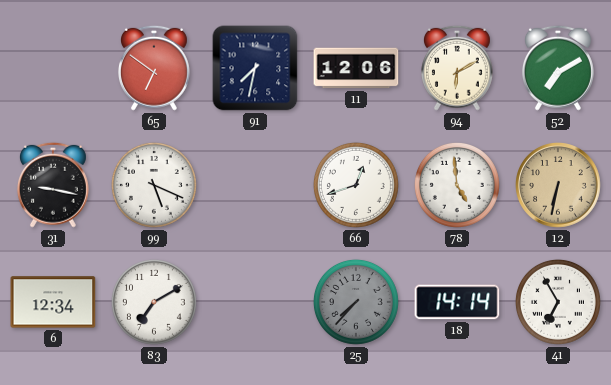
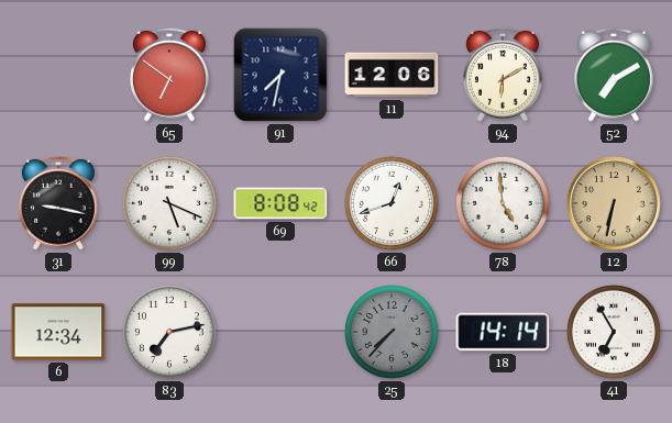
69: none -> 8:08 (280, 203)
83: 7:10 -> 7:13 (169, 332)
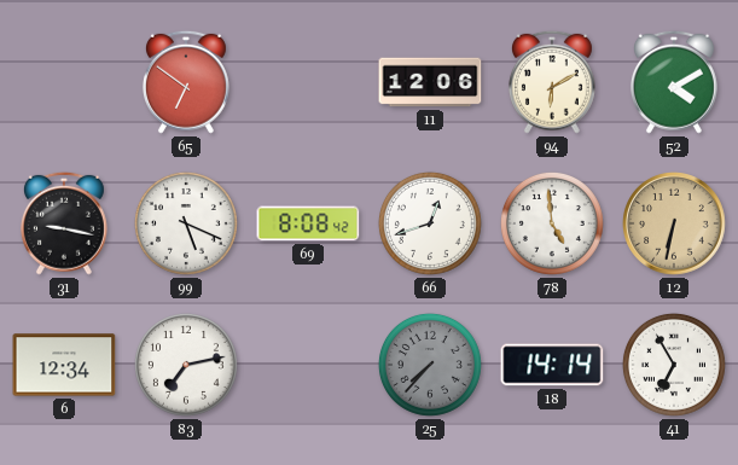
91: 7:32 -> none (280, 75)
52: 7:10 -> 4:10 (674, 82)
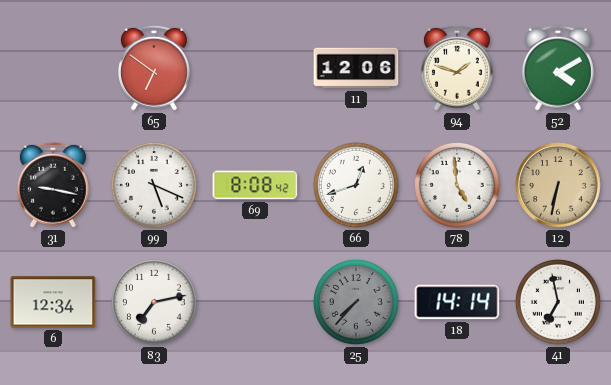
94: 6:10 -> 1:48 (457, 68)
41: 6:55 -> 6:58 (558, 302)
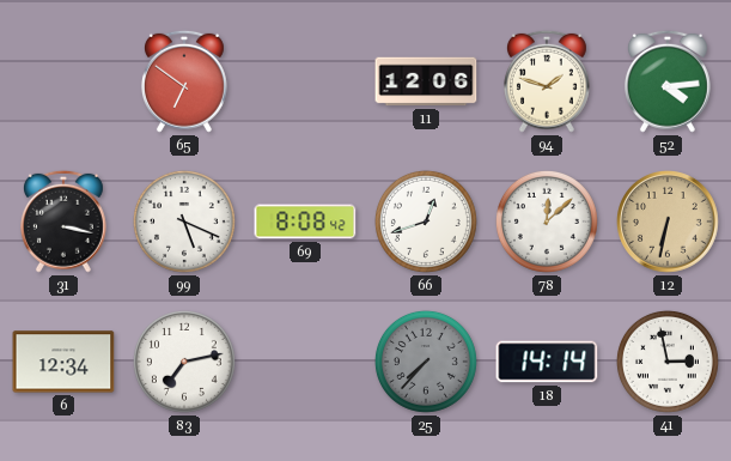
52: 4:10 -> 4:14 (668, 81)
31: 9:17 -> 3:17 (63, 222)
78: 4:59 -> 12:08 (547, 222)
41: 6:58 -> 2:58 (668, 362)
